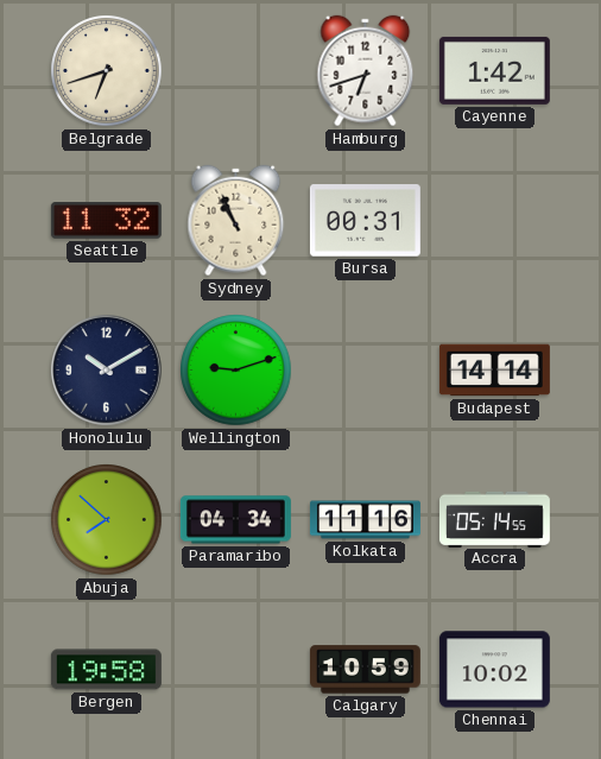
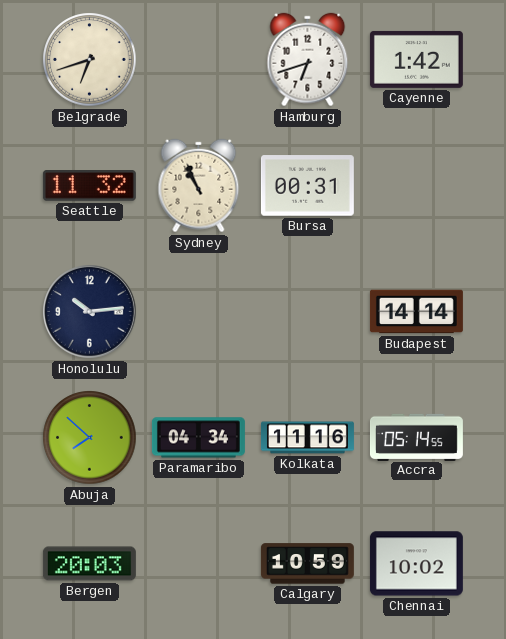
Honolulu: 10:10 -> 10:14 (90, 312)
Wellington: 9:12 -> none (236, 371)
Bergen: 19:58 -> 20:03 (89, 564)
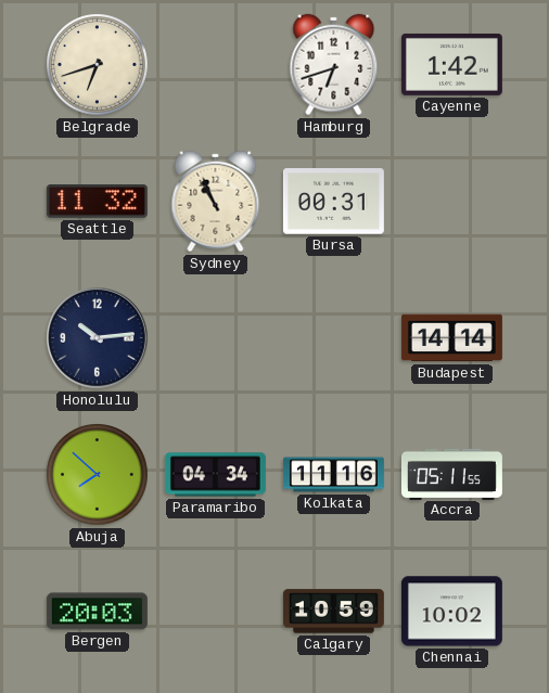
Accra: 05:14 -> 05:11 (451, 474)
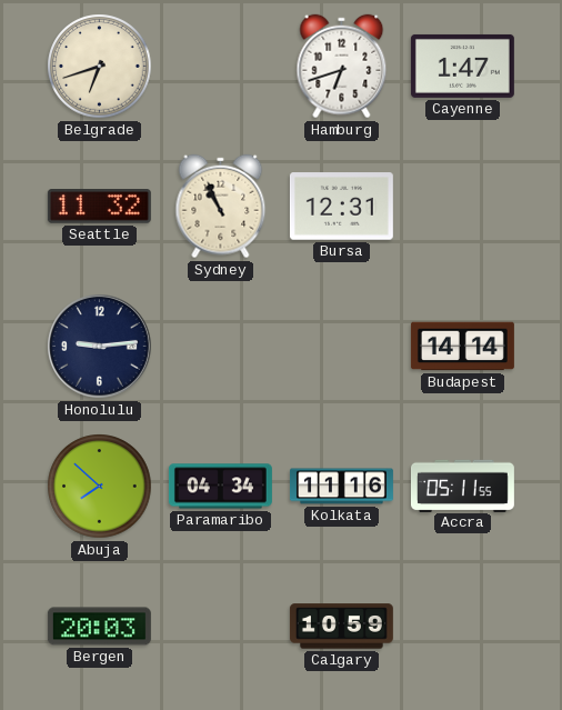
Cayenne: 1:42 -> 1:47 (462, 66)
Bursa: 00:31 -> 12:31 (341, 207)
Honolulu: 10:14 -> 9:14 (100, 347)
Chennai: 10:02 -> none (451, 612)
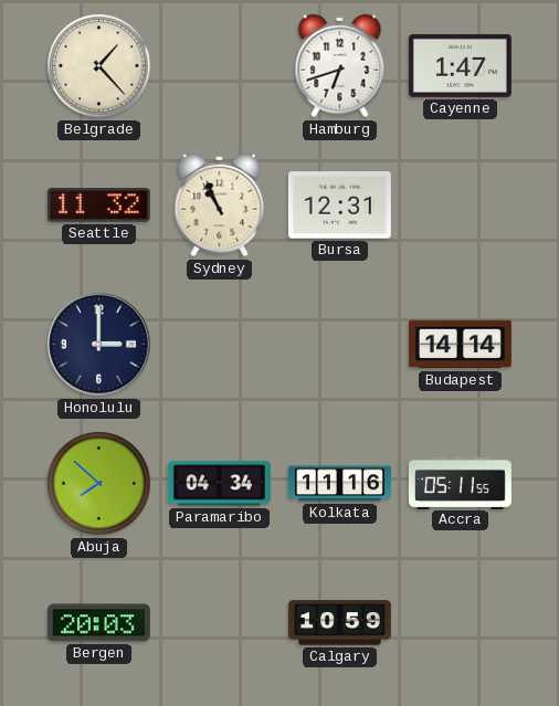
Belgrade: 6:42 -> 1:23 (99, 66)
Honolulu: 9:14 -> 3:00 (99, 345)
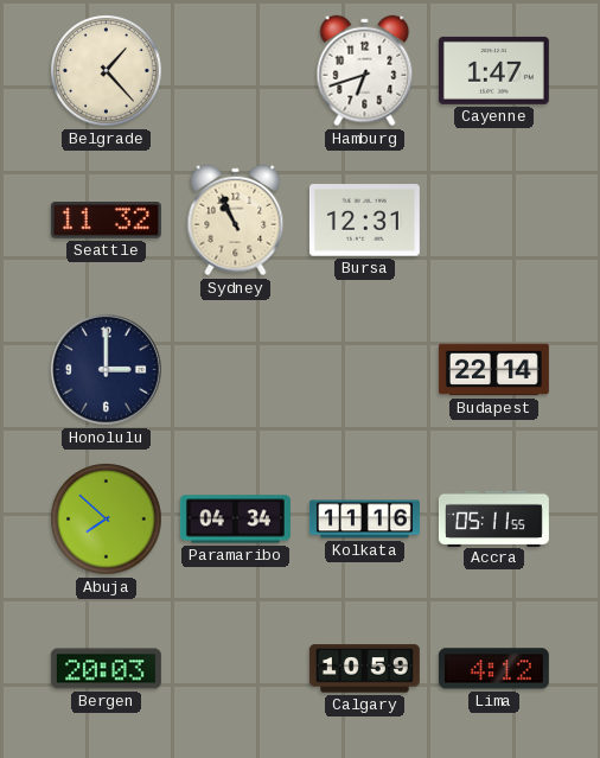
Budapest: 14:14 -> 22:14 (493, 370)
Lima: none -> 4:12 (493, 669)
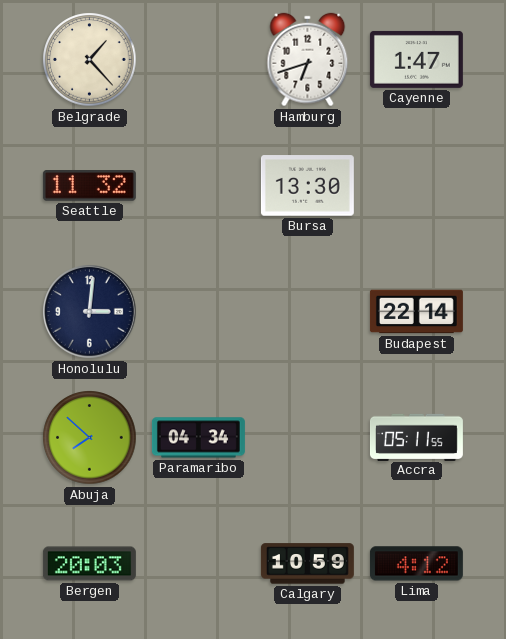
Sydney: 10:56 -> none (236, 221)
Bursa: 12:31 -> 13:30 (307, 186)
Honolulu: 3:00 -> 3:01 (90, 312)
Kolkata: 11:16 -> none (364, 520)
